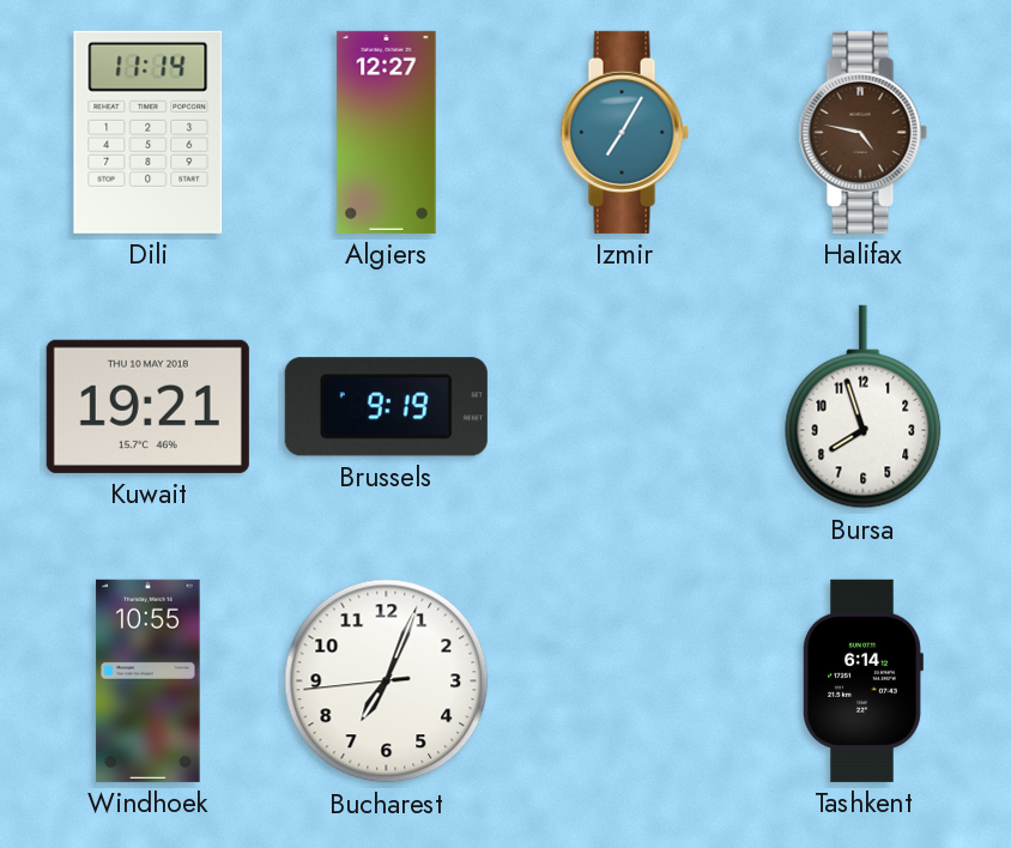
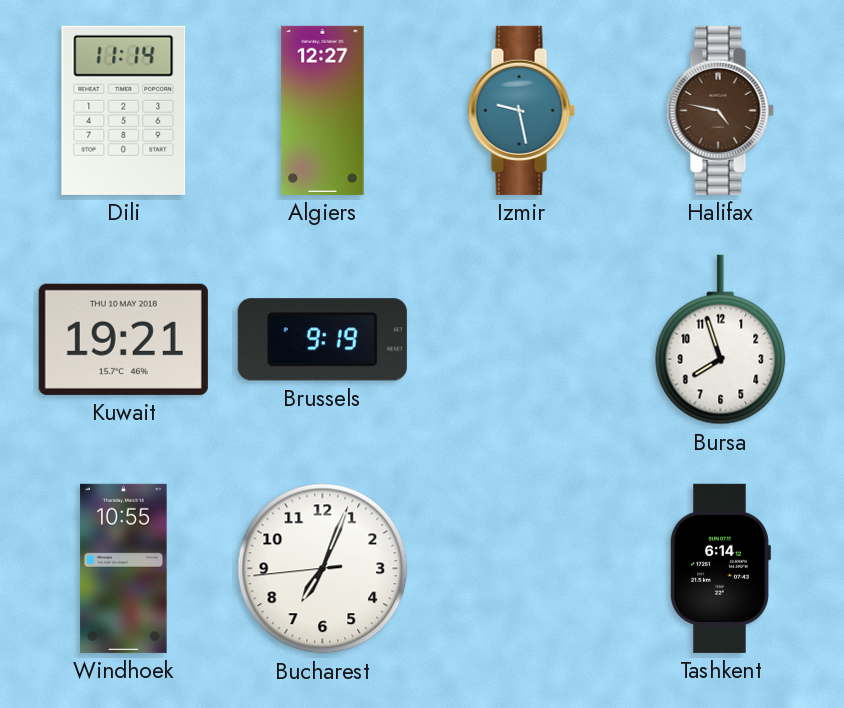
Izmir: 7:05 -> 9:28 (521, 110)
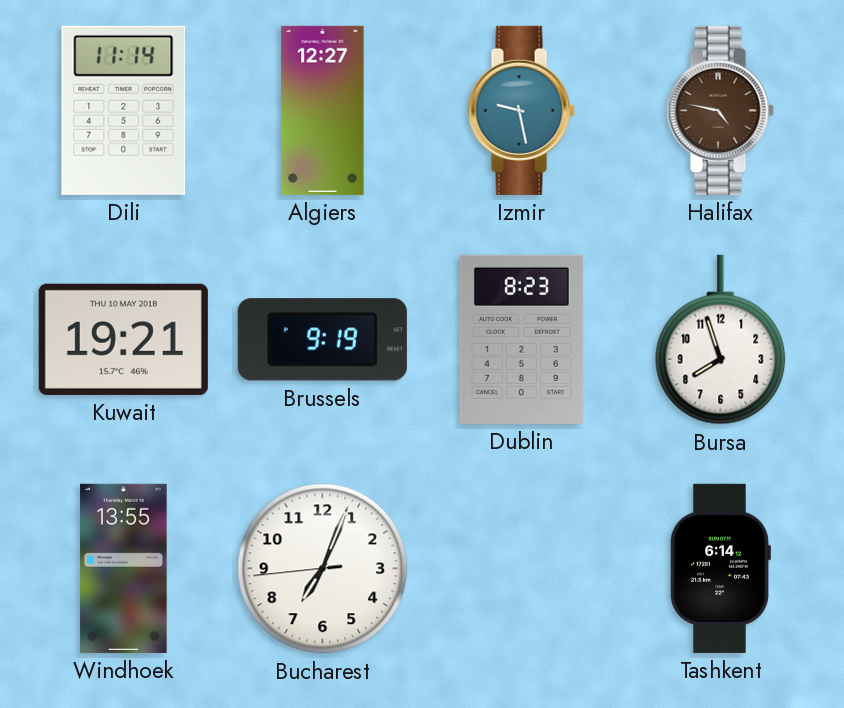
Dublin: none -> 8:23 (521, 339)
Windhoek: 10:55 -> 13:55 (124, 568)
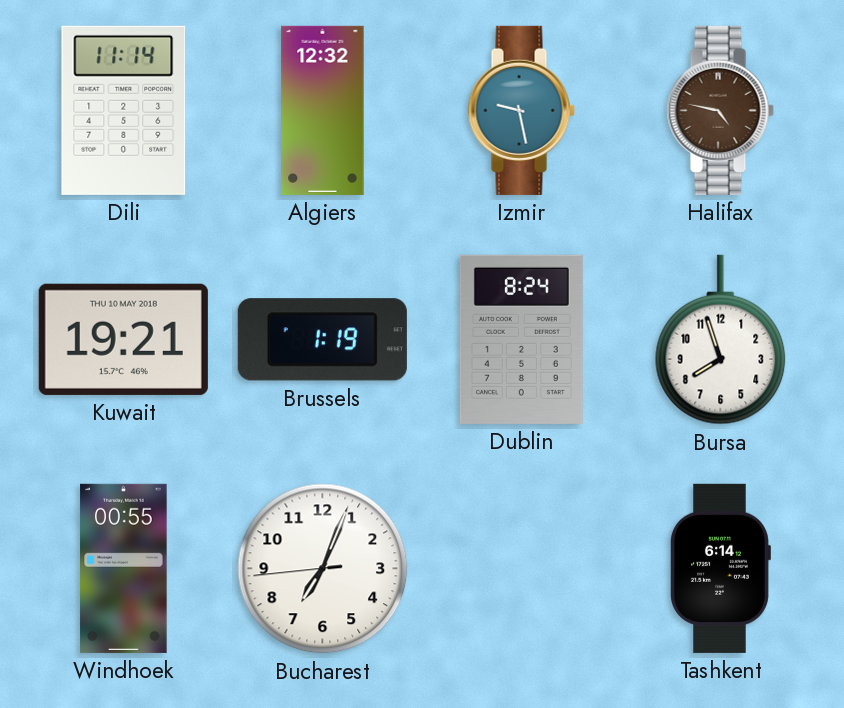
Algiers: 12:27 -> 12:32 (323, 110)
Brussels: 9:19 -> 1:19 (322, 340)
Dublin: 8:23 -> 8:24 (521, 339)
Windhoek: 13:55 -> 00:55 (124, 568)
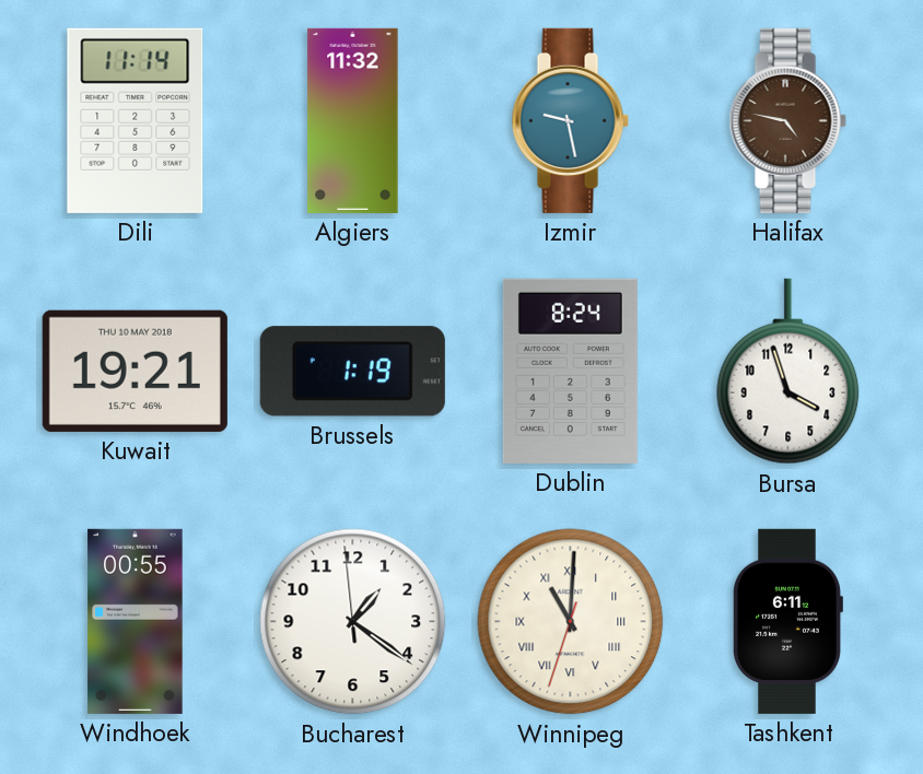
Algiers: 12:32 -> 11:32 (353, 120)
Bursa: 7:57 -> 3:57 (788, 372)
Bucharest: 7:03 -> 1:20 (353, 622)
Winnipeg: none -> 11:00 (571, 622)
Tashkent: 6:14 -> 6:11 (788, 621)
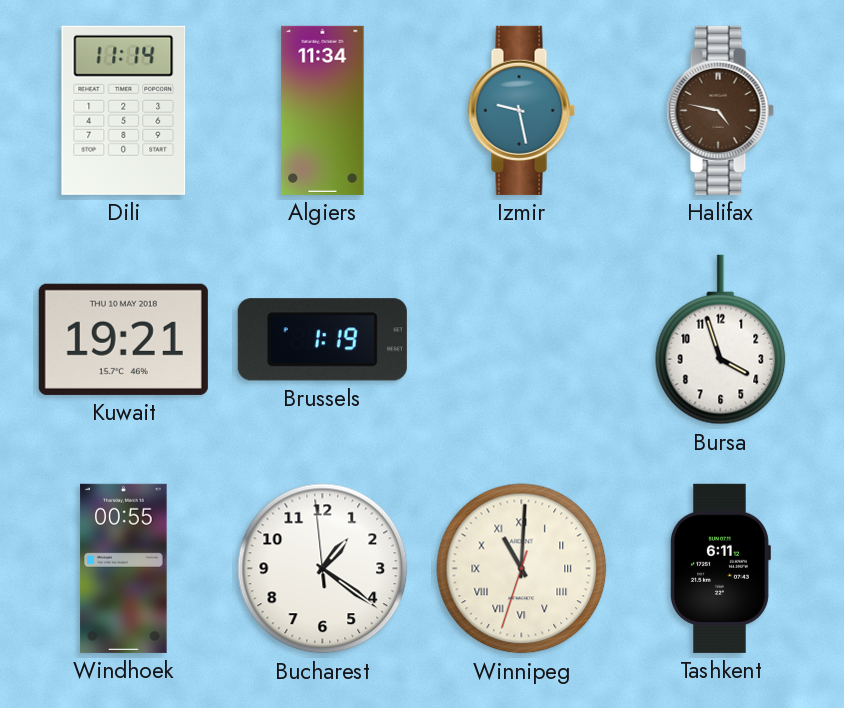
Algiers: 11:32 -> 11:34 (323, 110)
Dublin: 8:24 -> none (570, 371)
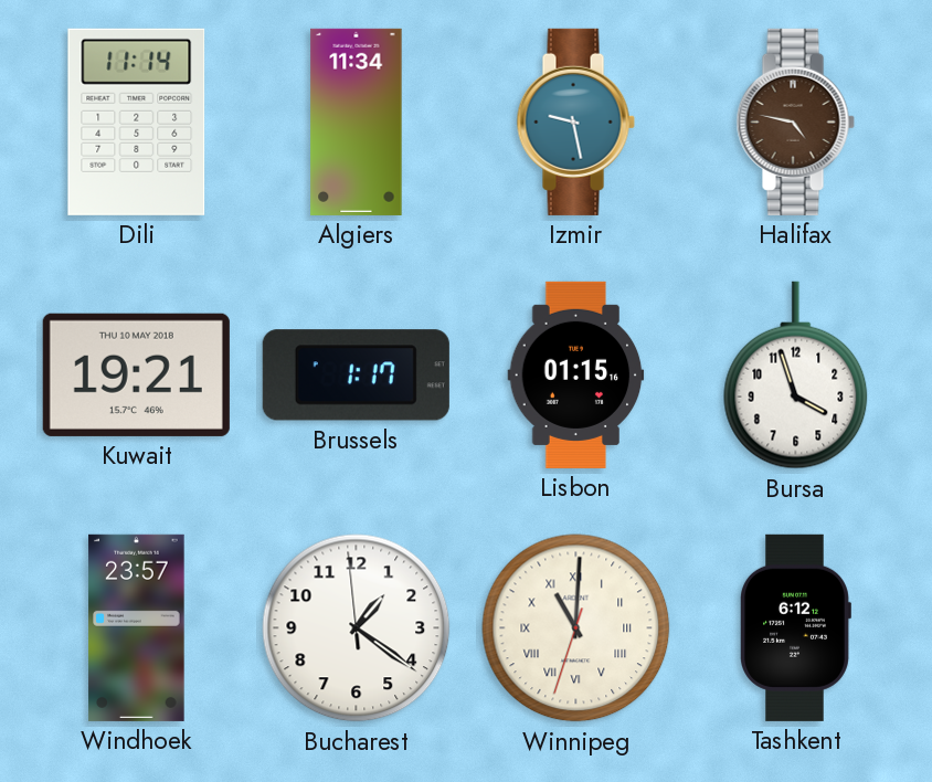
Brussels: 1:19 -> 1:17 (356, 376)
Lisbon: none -> 01:15 (576, 374)
Windhoek: 00:55 -> 23:57 (137, 627)
Tashkent: 6:11 -> 6:12 (796, 627)
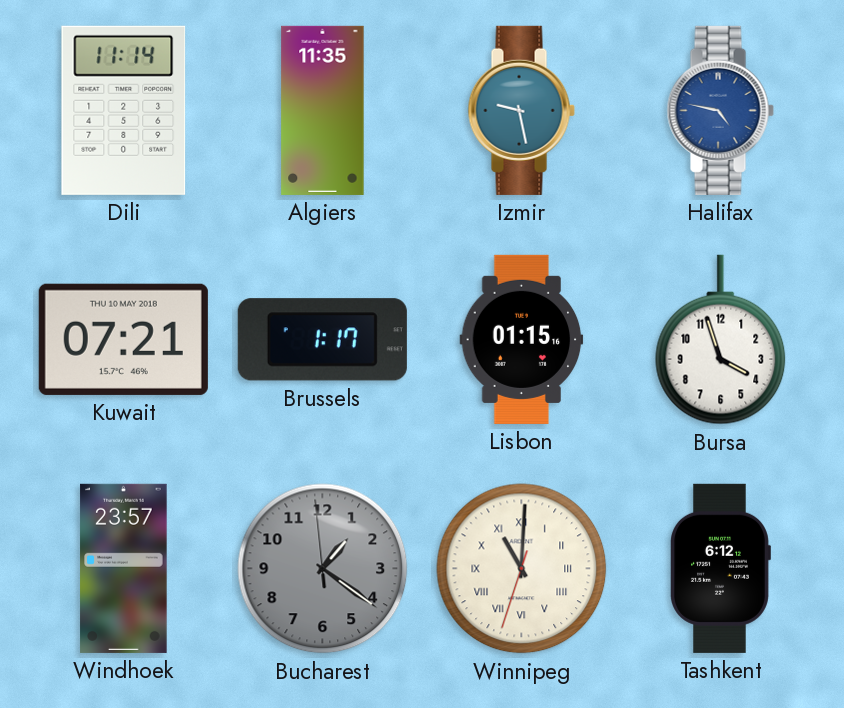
Algiers: 11:34 -> 11:35 (323, 110)
Halifax dial: brown -> blue (720, 110)
Kuwait: 19:21 -> 07:21 (123, 339)
Bucharest dial: white -> grey (323, 569)
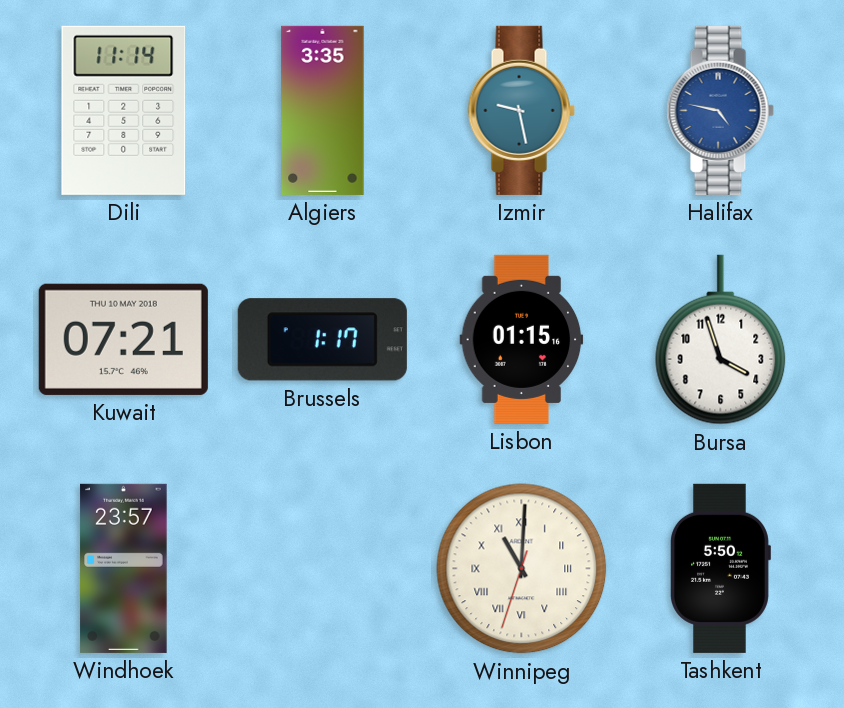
Algiers: 11:35 -> 3:35 (323, 110)
Bucharest: 1:20 -> none (323, 569)
Tashkent: 6:12 -> 5:50 (721, 568)
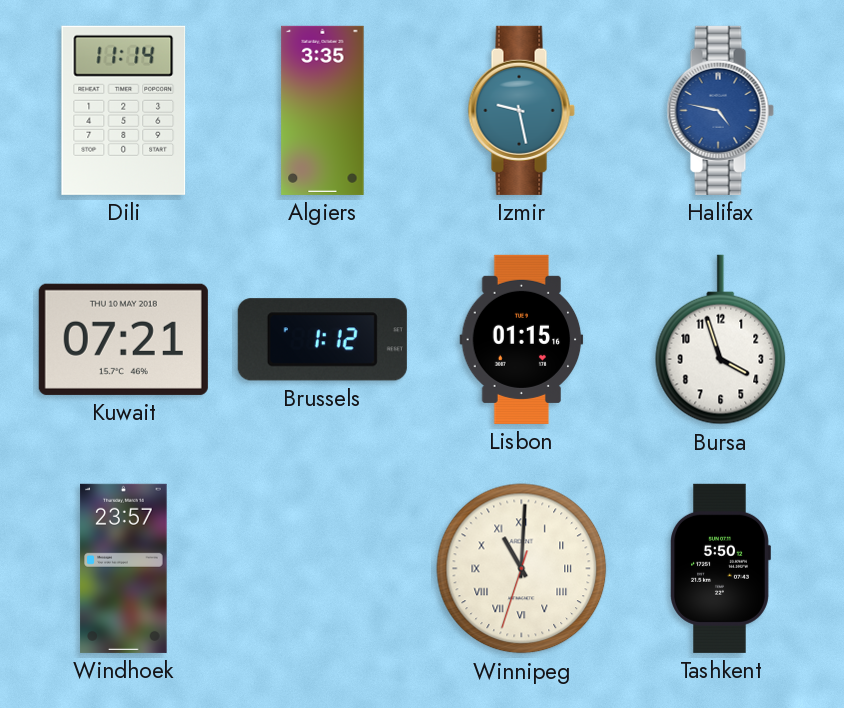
Brussels: 1:17 -> 1:12 (322, 340)
